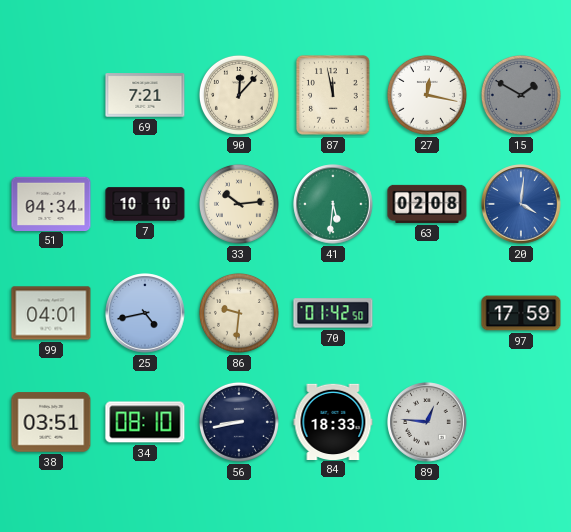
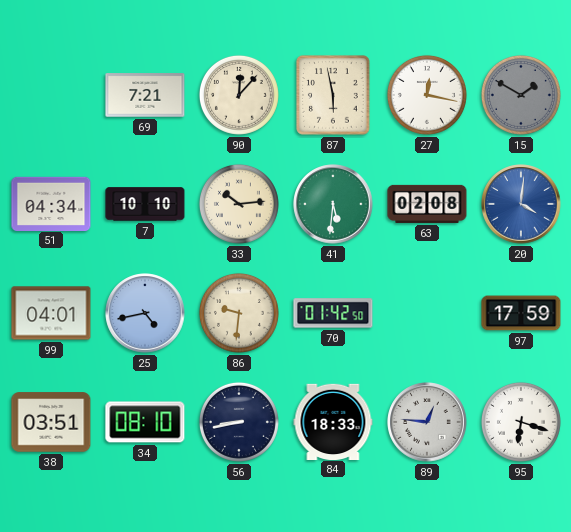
87: 11:58 -> 5:58 (334, 96)
95: none -> 6:18 (521, 422)
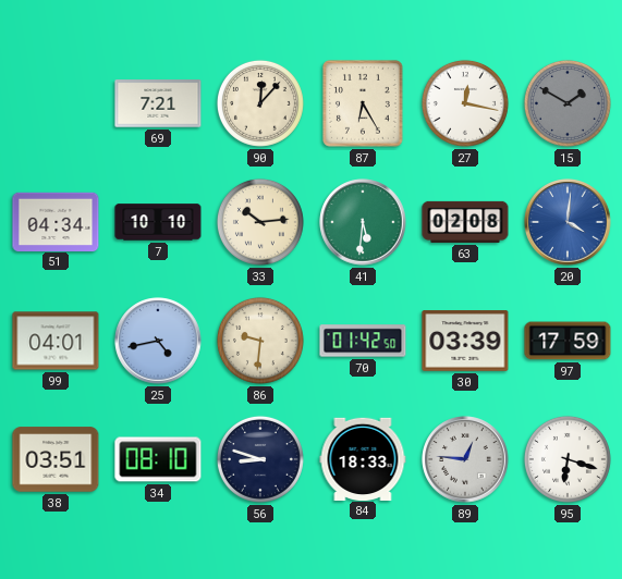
87: 5:58 -> 6:25 (364, 104)
30: none -> 03:39 (465, 342)
56: 8:43 -> 8:48 (260, 459)
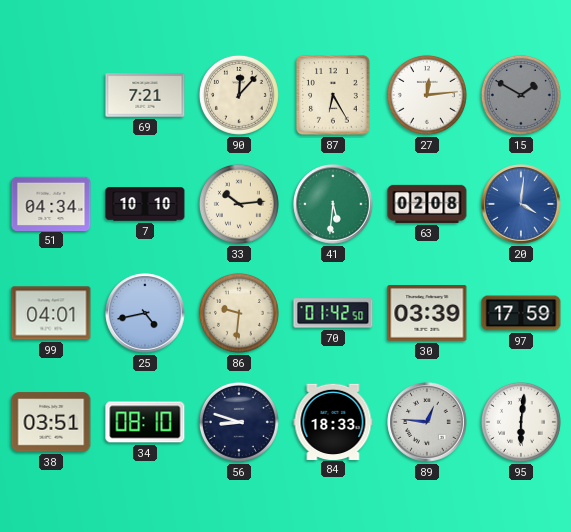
27: 12:17 -> 12:14 (427, 95)
95: 6:18 -> 6:01 (521, 422)
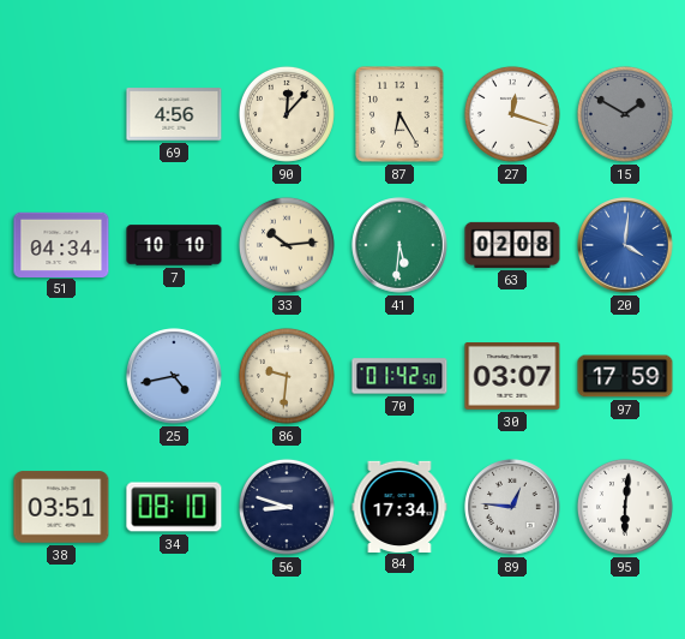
69: 7:21 -> 4:56 (174, 114)
27: 12:14 -> 12:18 (512, 114)
99: 04:01 -> none (51, 313)
30: 03:39 -> 03:07 (512, 377)
84: 18:33 -> 17:34 (399, 506)
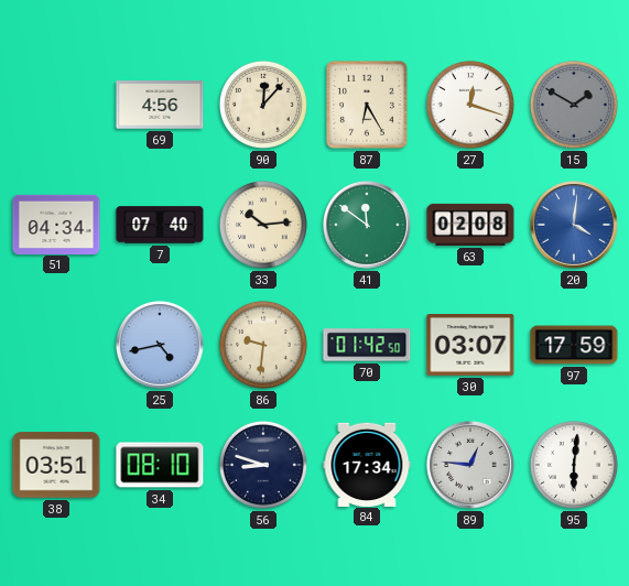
7: 10:10 -> 07:40 (160, 225)
41: 5:31 -> 11:51 (367, 225)
